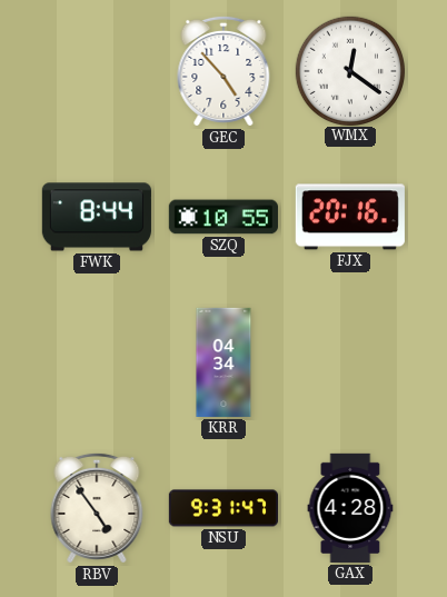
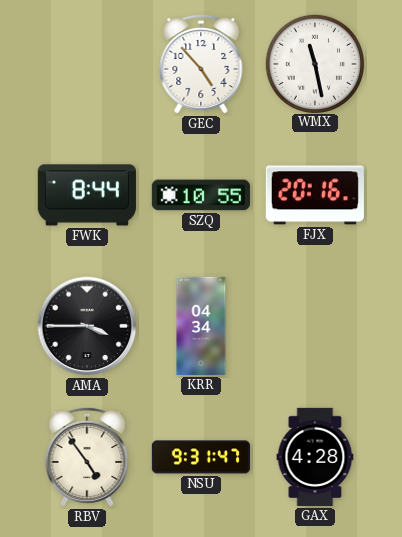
WMX: 12:21 -> 11:28 (314, 63)
AMA: none -> 3:45 (87, 326)
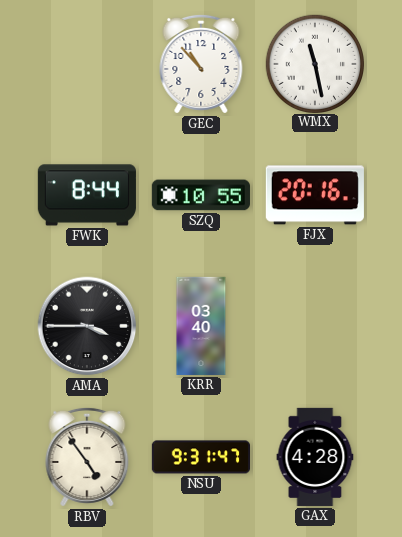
GEC: 4:53 -> 10:53 (201, 64)
KRR: 04:34 -> 03:40 (201, 326)
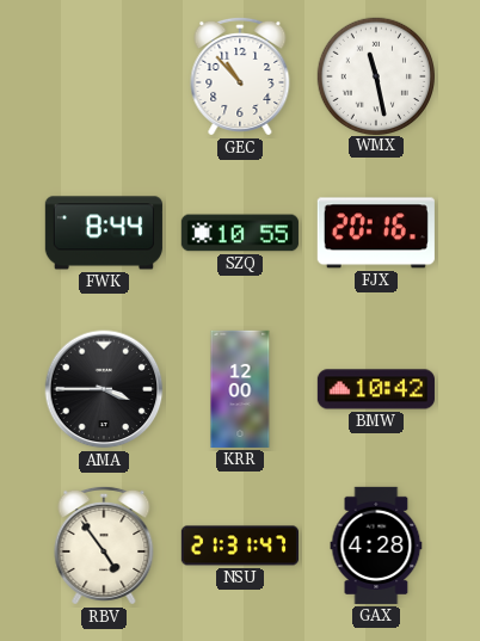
KRR: 03:40 -> 12:00 (240, 389)
BMW: none -> 10:42 (376, 389)
NSU: 9:31 -> 21:31 (239, 546)
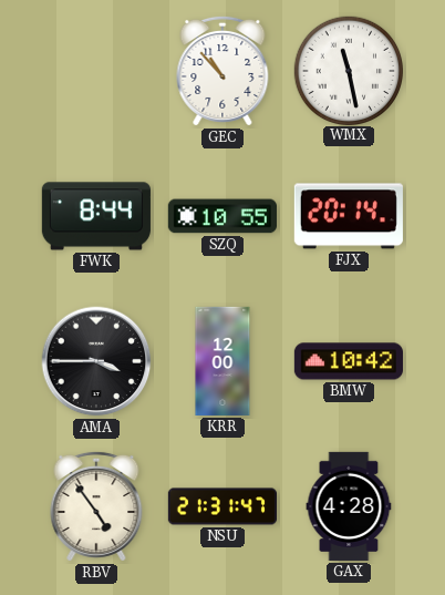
FJX: 20:16 -> 20:14 (349, 216)
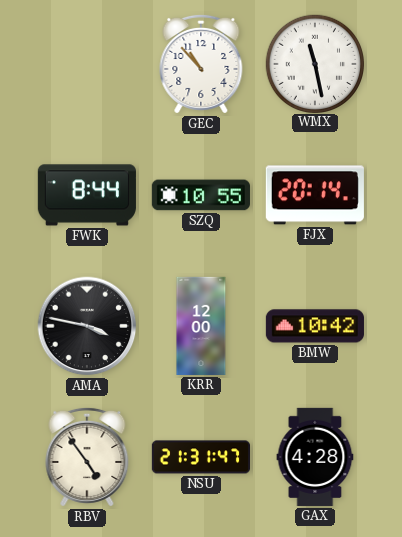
AMA: 3:45 -> 3:47 (87, 326)
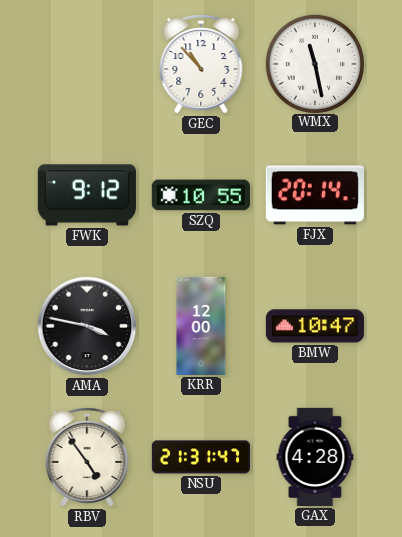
FWK: 8:44 -> 9:12 (87, 195)
BMW: 10:42 -> 10:47 (315, 326)
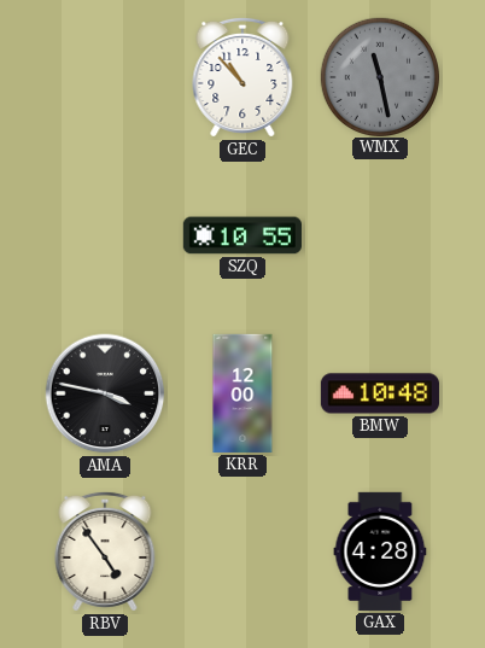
WMX dial: white -> grey (379, 76)
FWK: 9:12 -> none (87, 195)
FJX: 20:14 -> none (315, 195)
BMW: 10:47 -> 10:48 (380, 393)
NSU: 21:31 -> none (200, 457)
